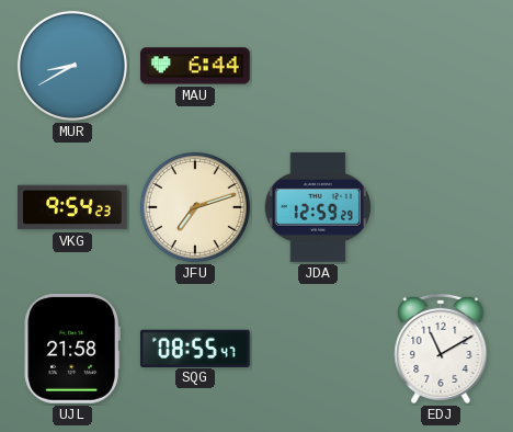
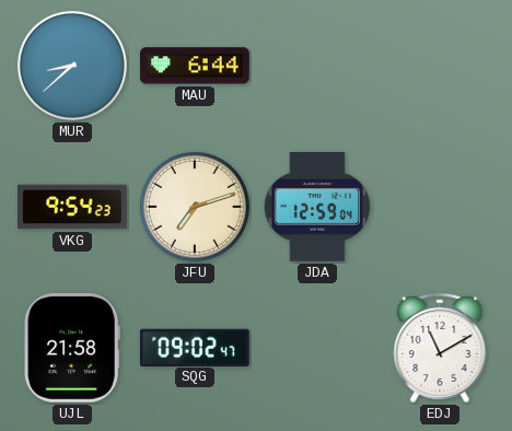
MUR: 8:40 -> 8:38 (72, 66)
JDA: 12:59:29 -> 12:59:04 (317, 207)
SQG: 08:55 -> 09:02 (195, 347)
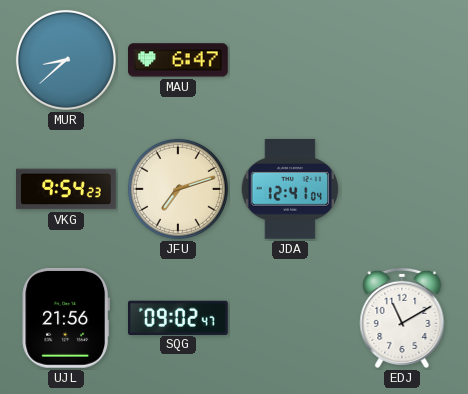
MAU: 6:44 -> 6:47 (179, 60)
JDA: 12:59 -> 12:41 (290, 189)
UJL: 21:58 -> 21:56 (65, 318)
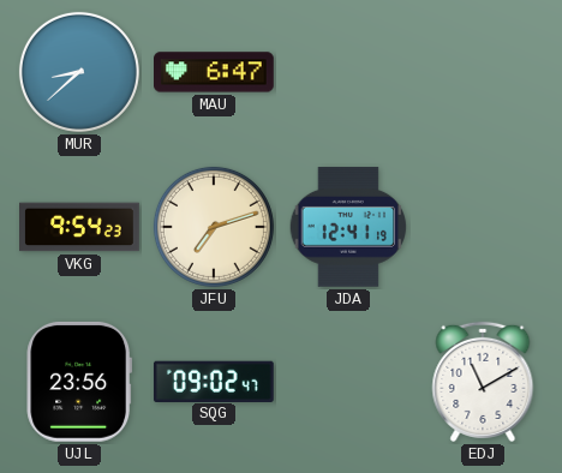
JDA: 12:41:04 -> 12:41:19 (348, 227)
UJL: 21:56 -> 23:56 (78, 382)
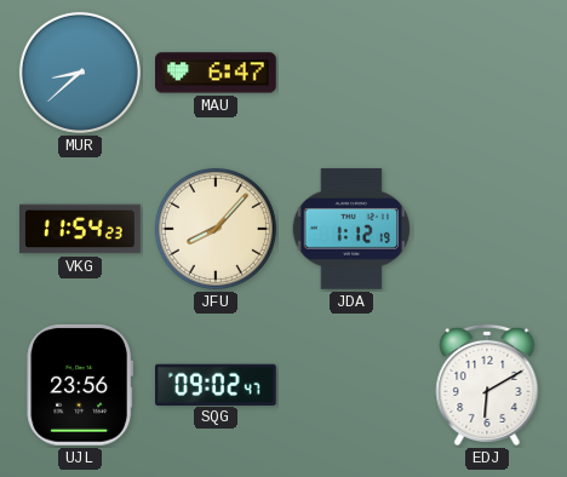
VKG: 9:54 -> 11:54 (80, 229)
JFU: 7:12 -> 8:07 (216, 229)
JDA: 12:41 -> 1:12 (351, 229)
EDJ: 11:10 -> 6:10 (487, 385)
